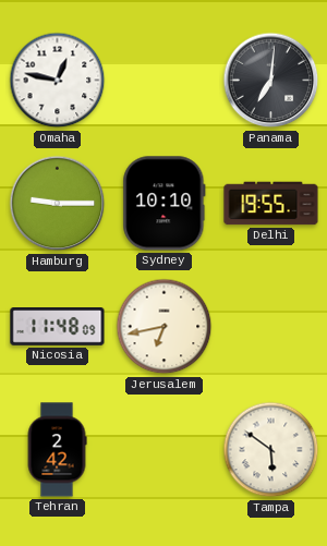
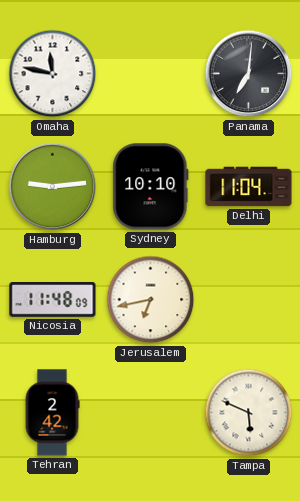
Omaha: 12:47 -> 11:47 (53, 74)
Hamburg: 9:15 -> 9:14 (53, 187)
Delhi: 19:55 -> 11:04 (249, 187)
Tampa: 5:51 -> 5:49 (249, 413)
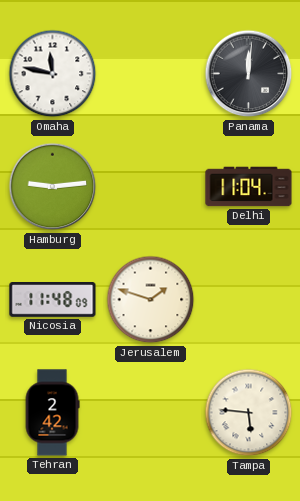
Panama: 7:01 -> 12:01 (249, 74)
Sydney: 10:10 -> none (151, 187)
Jerusalem: 6:43 -> 1:48 (151, 300)
Tampa: 5:49 -> 5:46 (249, 413)
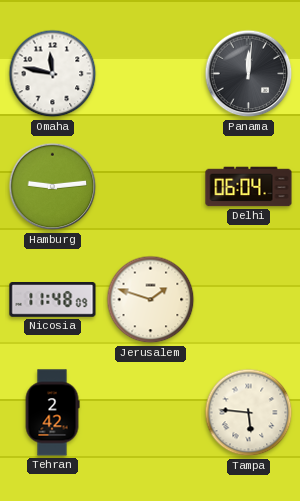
Delhi: 11:04 -> 06:04 (249, 187)
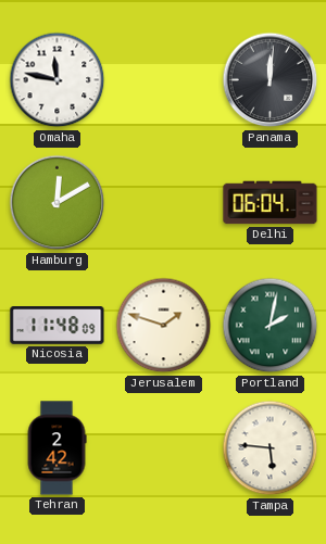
Hamburg: 9:14 -> 12:10 (58, 203)
Portland: none -> 2:02 (271, 326)
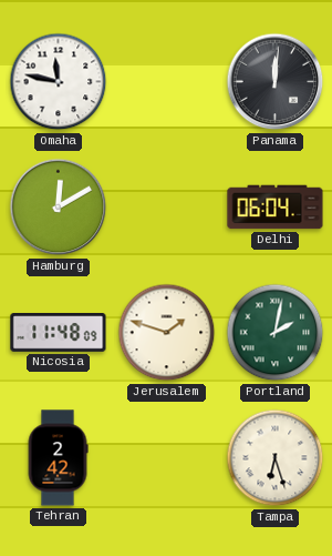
Tampa: 5:46 -> 6:27 (276, 458)
